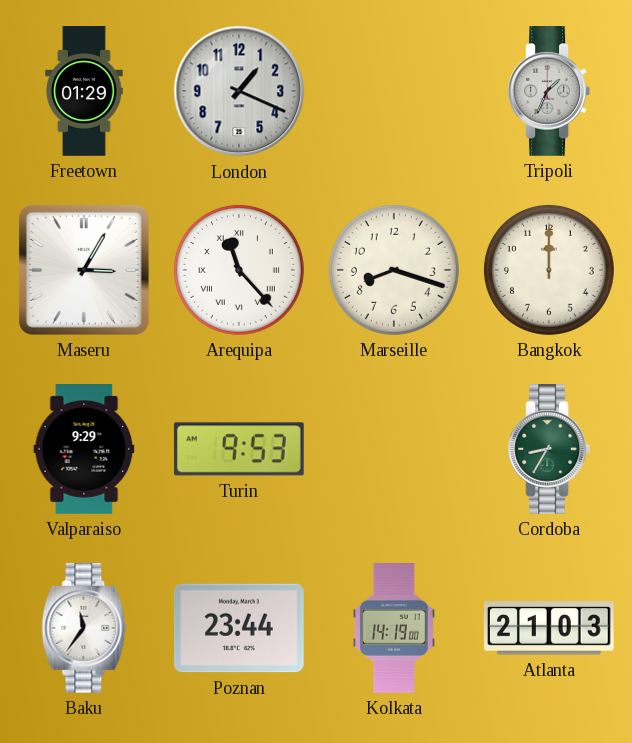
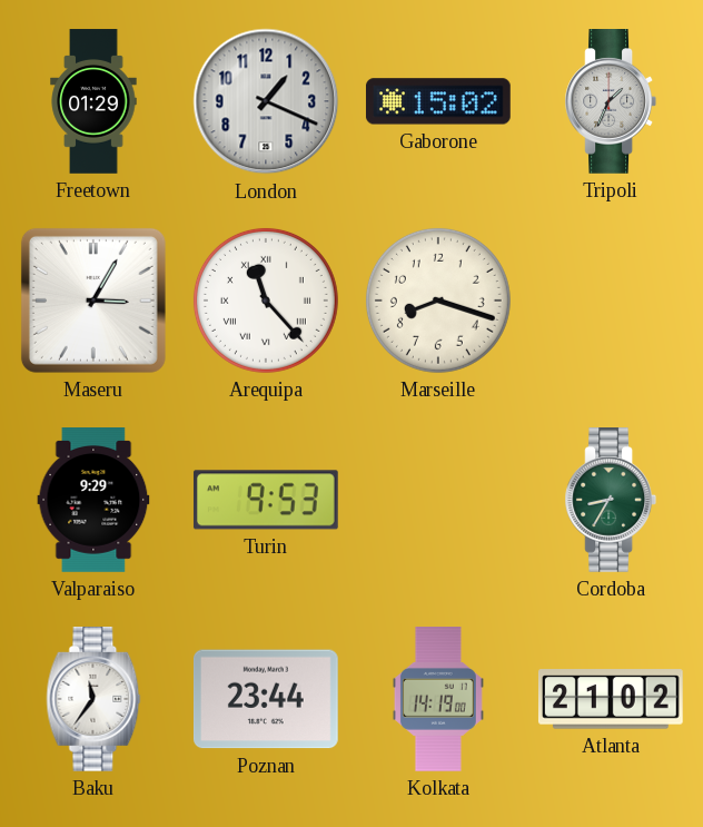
Gaborone: none -> 15:02 (438, 101)
Bangkok: 12:00 -> none (549, 270)
Atlanta: 21:03 -> 21:02 (611, 699)
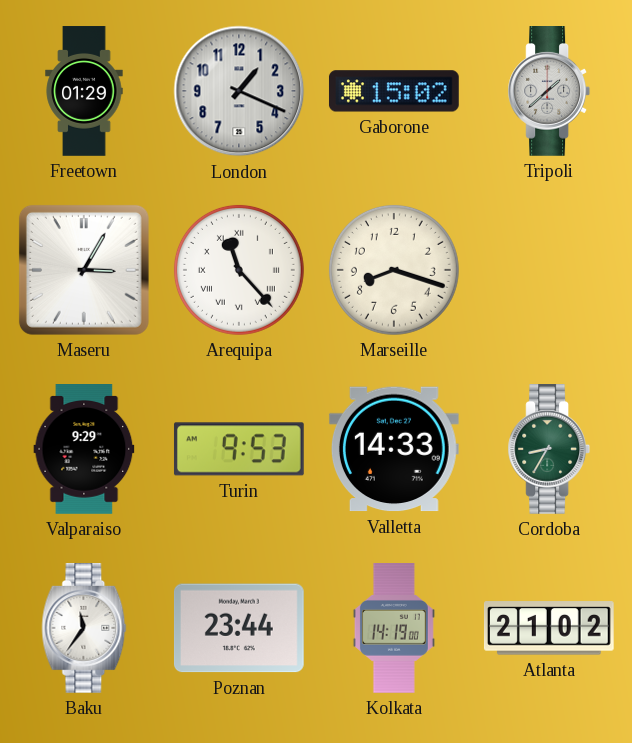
Tripoli: 1:34 -> 1:38 (549, 92)
Valletta: none -> 14:33 (394, 449)
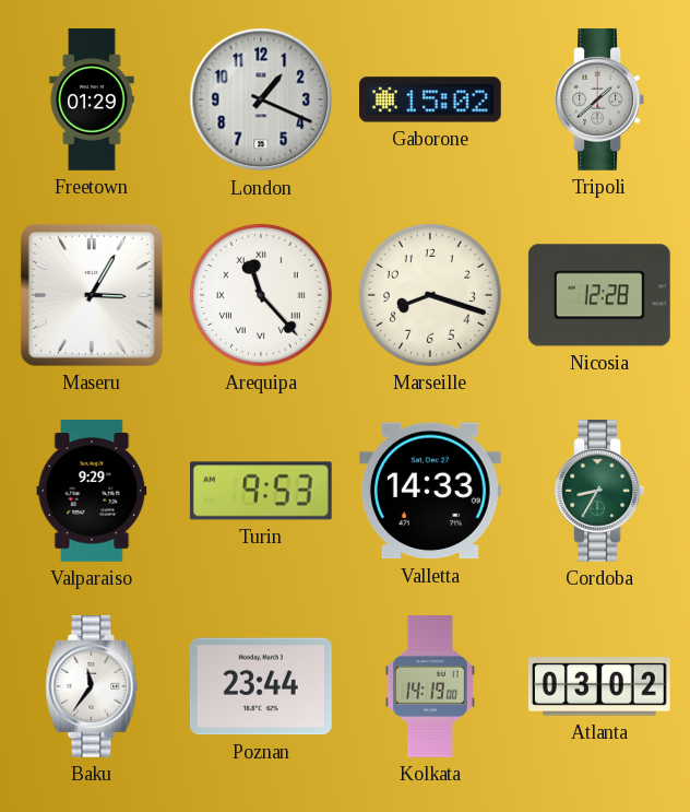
Nicosia: none -> 12:28 (599, 295)
Atlanta: 21:02 -> 03:02 (599, 686)
